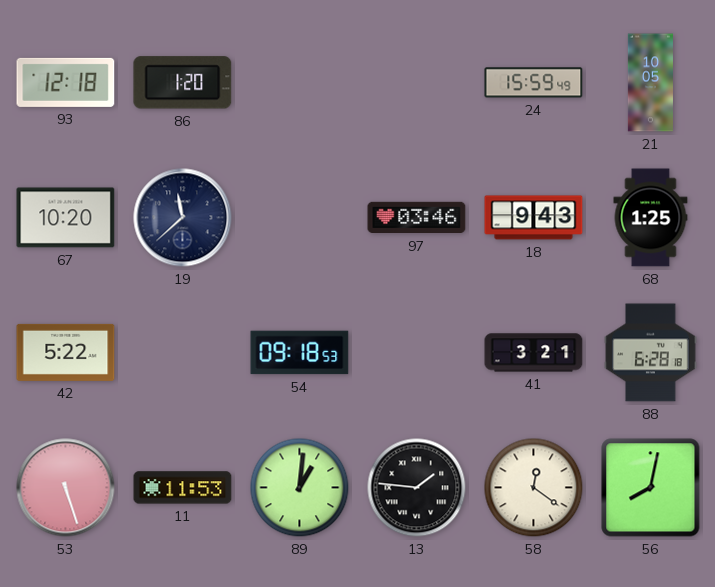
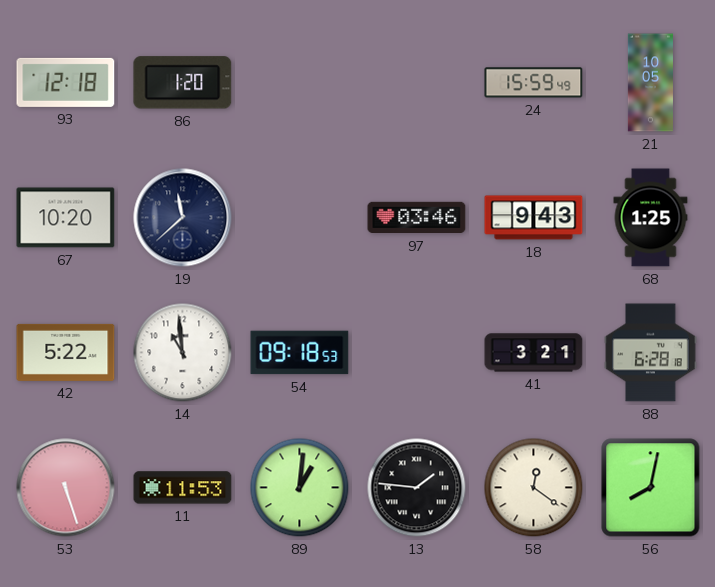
14: none -> 10:59 (183, 353)
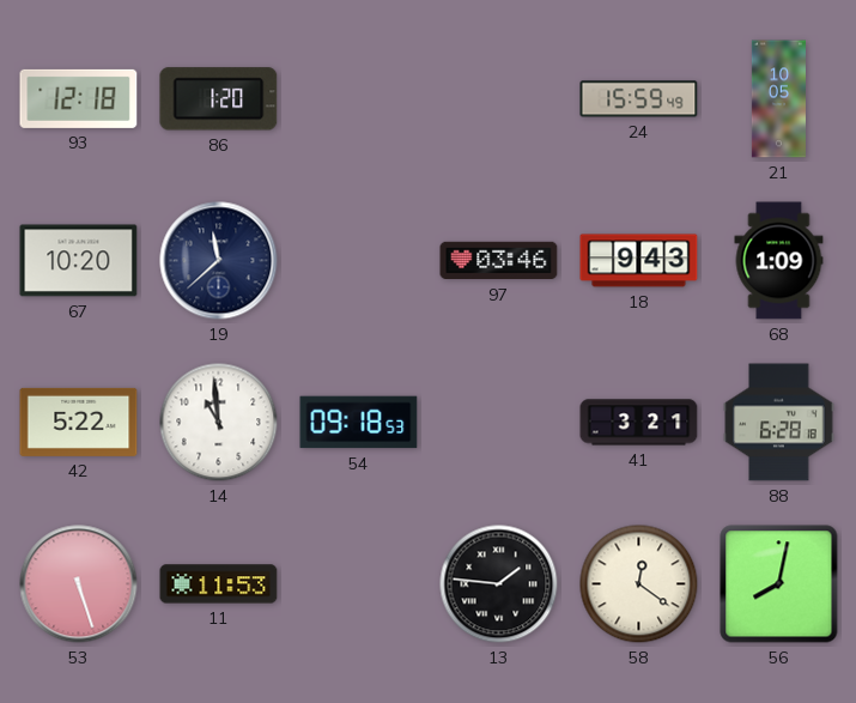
68: 1:25 -> 1:09 (779, 261)
89: 1:01 -> none (300, 488)
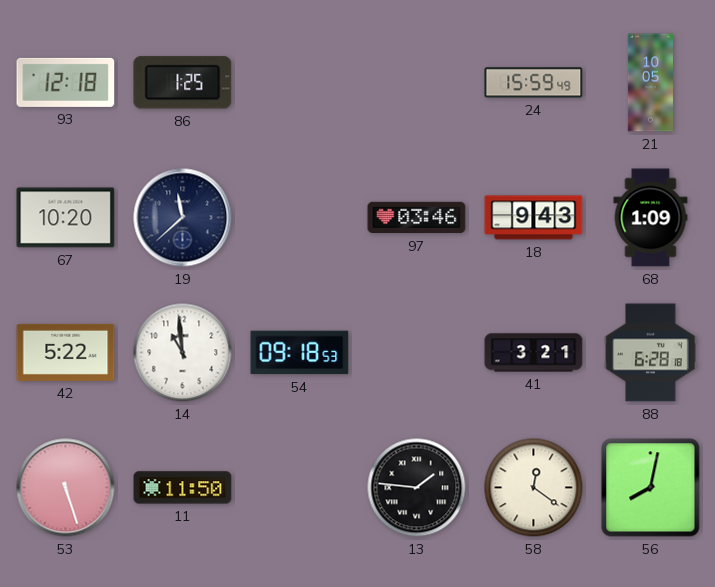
86: 1:20 -> 1:25 (183, 83)
11: 11:53 -> 11:50 (183, 488)
